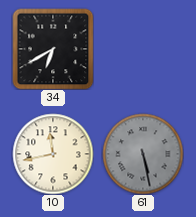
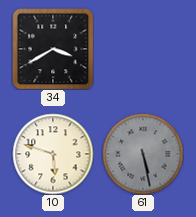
34: 6:40 -> 3:40 (53, 49)
10: 11:43 -> 5:48 (53, 154)
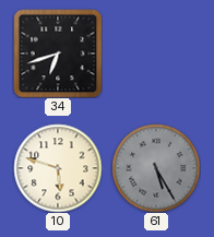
34: 3:40 -> 6:42 (58, 54)
61: 5:28 -> 5:25 (156, 168)
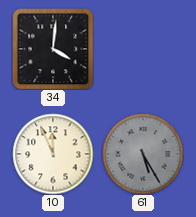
34: 6:42 -> 4:01 (53, 49)
10: 5:48 -> 11:56 (53, 154)
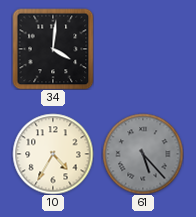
10: 11:56 -> 4:35 (53, 154)
61: 5:25 -> 5:23 (143, 154)
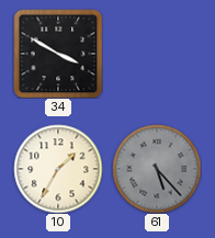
34: 4:01 -> 3:50 (58, 54)
10: 4:35 -> 1:35 (58, 169)
